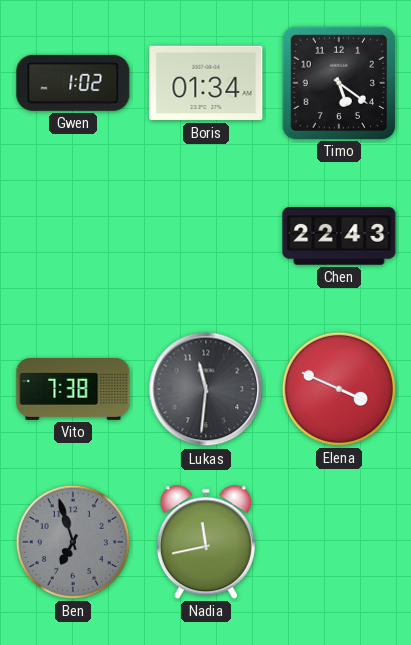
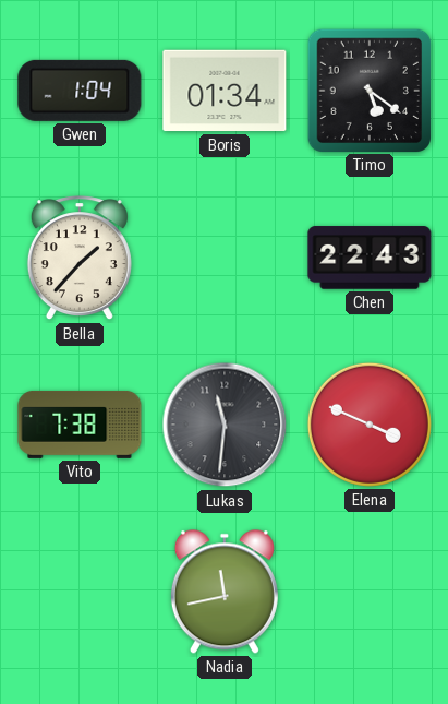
Gwen: 1:02 -> 1:04 (80, 91)
Bella: none -> 1:37 (80, 259)
Ben: 6:57 -> none (73, 542)
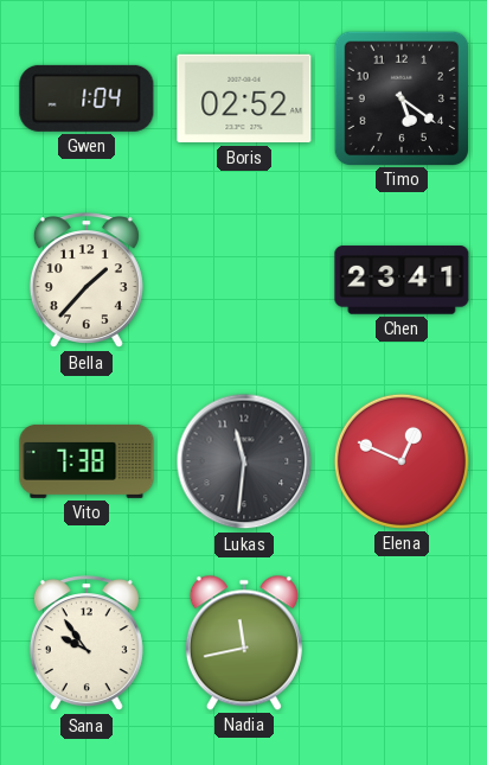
Boris: 01:34 -> 02:52 (244, 98)
Chen: 22:43 -> 23:41 (402, 280)
Elena: 3:49 -> 12:49 (402, 461)
Sana: none -> 9:54 (86, 644)
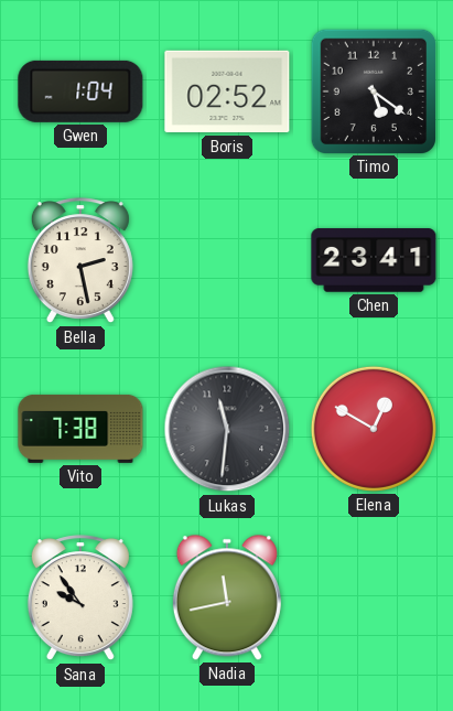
Bella: 1:37 -> 2:28 (80, 261)
Elena: 12:49 -> 12:50 (374, 429)
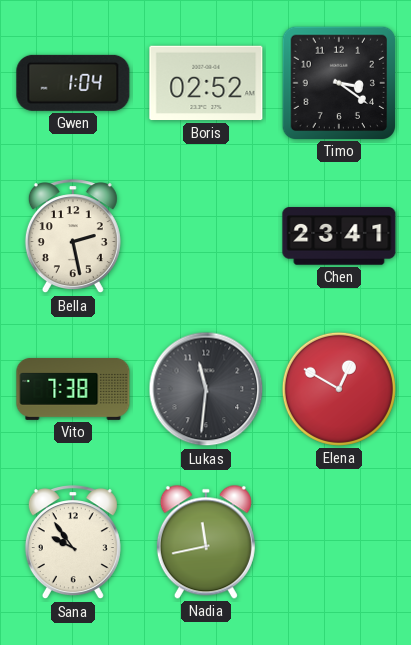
Timo: 5:21 -> 3:21 (338, 82)
